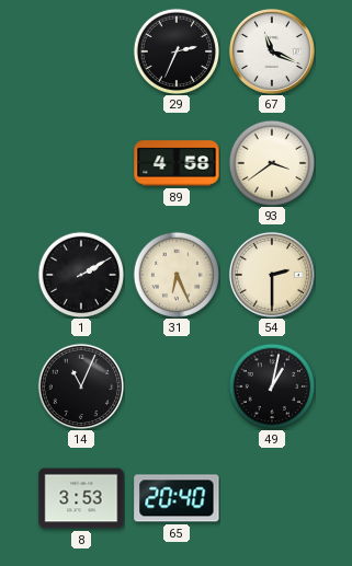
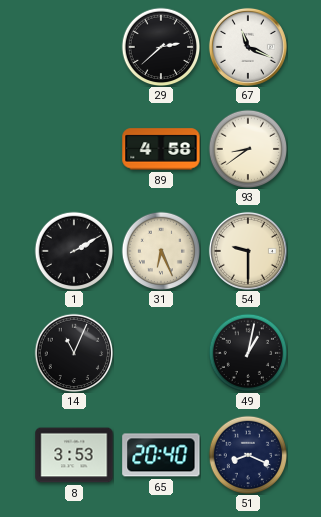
29: 2:34 -> 2:38 (161, 47)
93: 3:39 -> 8:39 (248, 149)
54: 2:30 -> 9:30 (248, 251)
51: none -> 8:19 (248, 455)
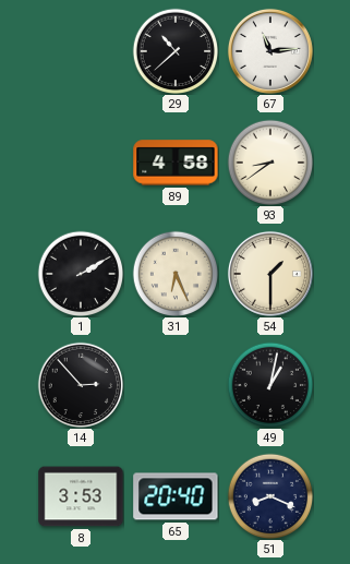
29: 2:38 -> 10:38 (176, 51)
67: 11:19 -> 11:14 (270, 51)
54: 9:30 -> 1:30 (270, 274)
14: 11:04 -> 2:53 (81, 385)
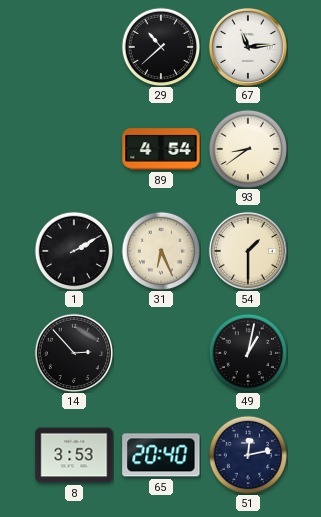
89: 4:58 -> 4:54 (161, 149)
51: 8:19 -> 12:13 (248, 455)
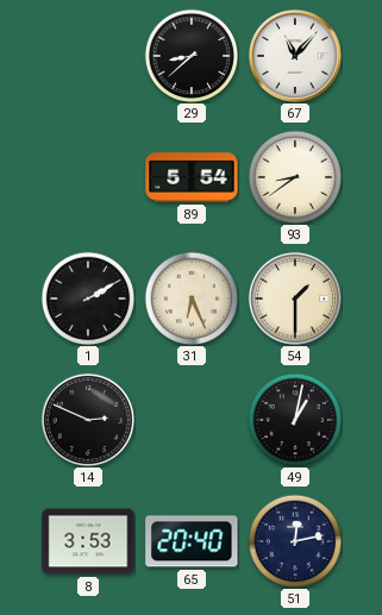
29: 10:38 -> 8:38 (192, 56)
67: 11:14 -> 11:07 (295, 56)
89: 4:54 -> 5:54 (192, 177)
14: 2:53 -> 2:49 (88, 420)
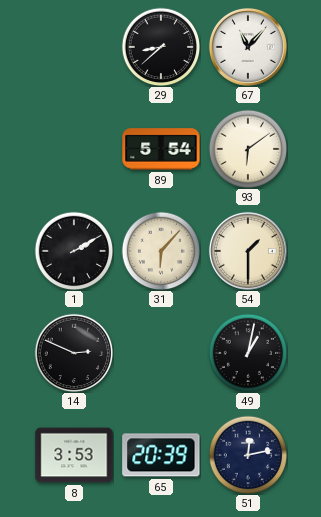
93: 8:39 -> 6:09 (248, 149)
31: 6:26 -> 6:07 (161, 251)
65: 20:40 -> 20:39 (161, 455)
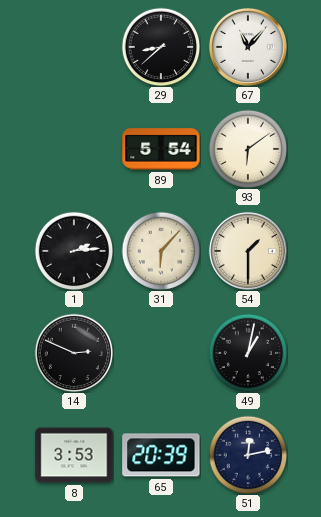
1: 2:10 -> 2:14 (74, 251)
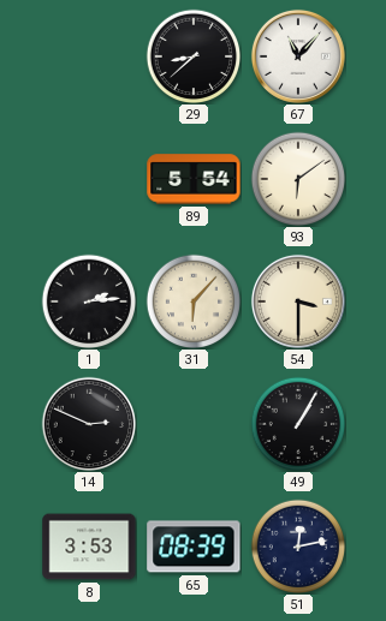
54: 1:30 -> 3:30 (298, 301)
49: 1:02 -> 1:05 (298, 424)
65: 20:39 -> 08:39 (194, 547)
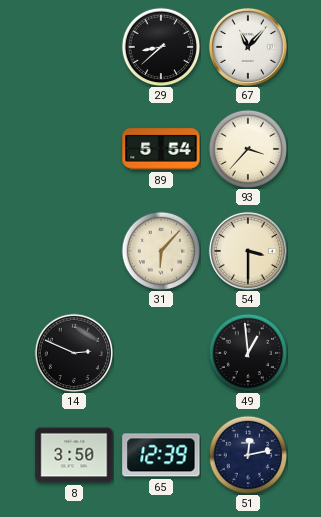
93: 6:09 -> 3:37 (248, 149)
1: 2:14 -> none (89, 301)
49: 1:05 -> 12:59 (248, 353)
8: 3:53 -> 3:50 (74, 455)
65: 08:39 -> 12:39 (161, 455)
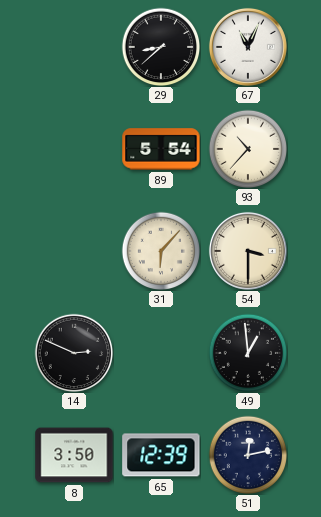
67: 11:07 -> 11:04 (248, 47)
93: 3:37 -> 10:37 (248, 149)
